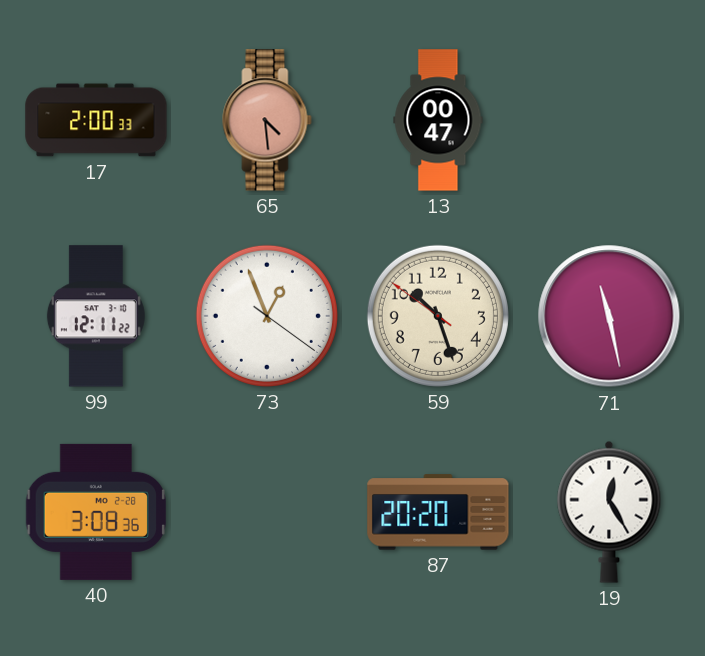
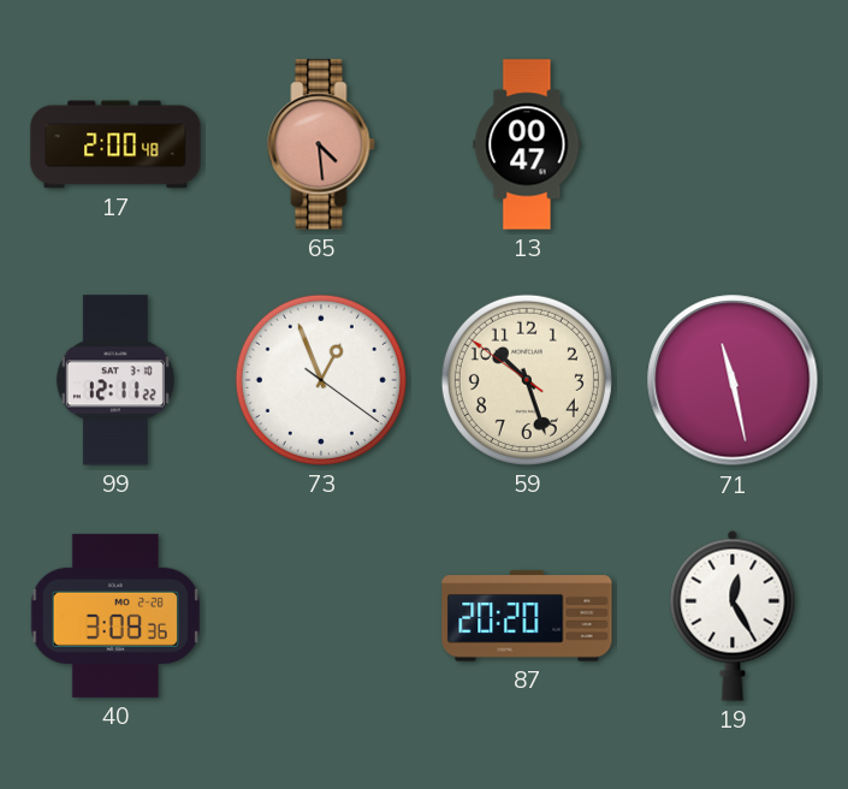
17: 2:00:33 -> 2:00:48 (115, 144)
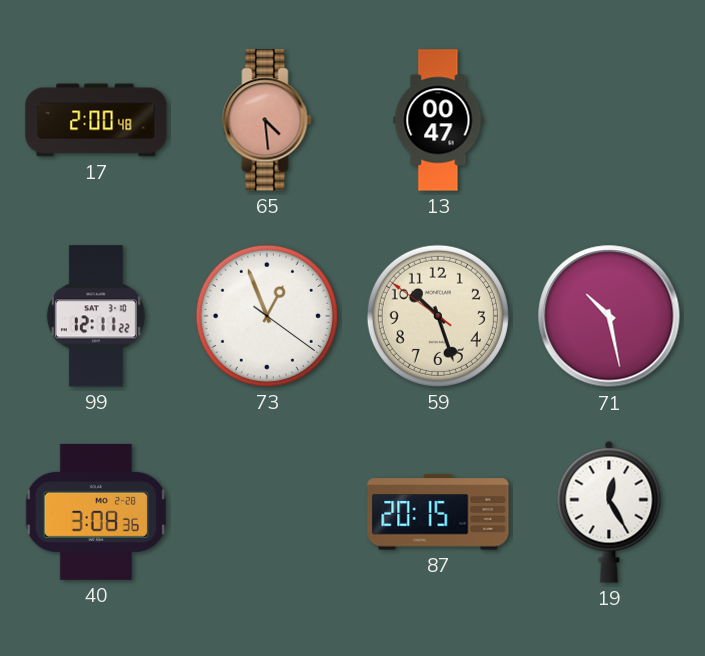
71: 11:28 -> 10:28 (609, 316)
87: 20:20 -> 20:15 (438, 512)
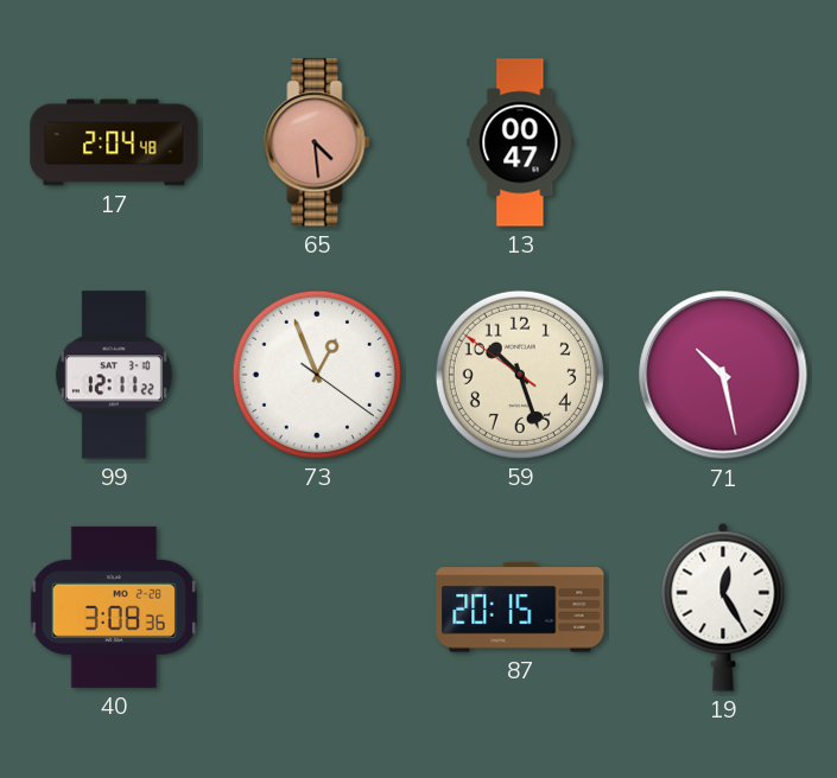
17: 2:00 -> 2:04 (114, 142)
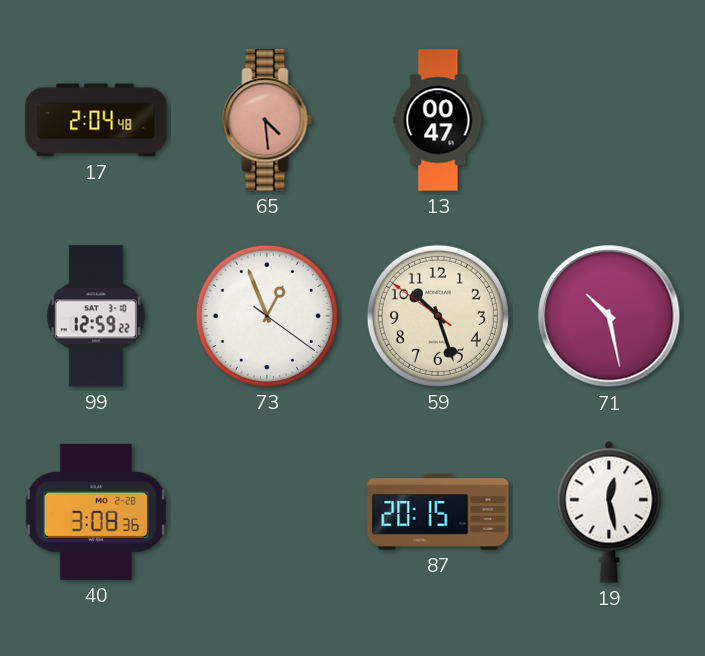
99: 12:11 -> 12:59 (96, 316)
19: 12:25 -> 12:28 (609, 512)
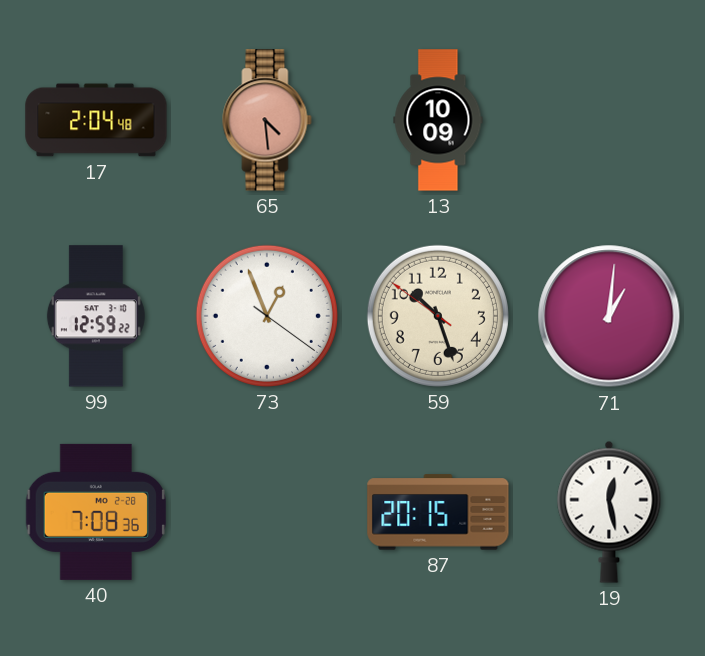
13: 00:47 -> 10:09 (438, 120)
71: 10:28 -> 1:01 (609, 316)
40: 3:08 -> 7:08 (95, 512)
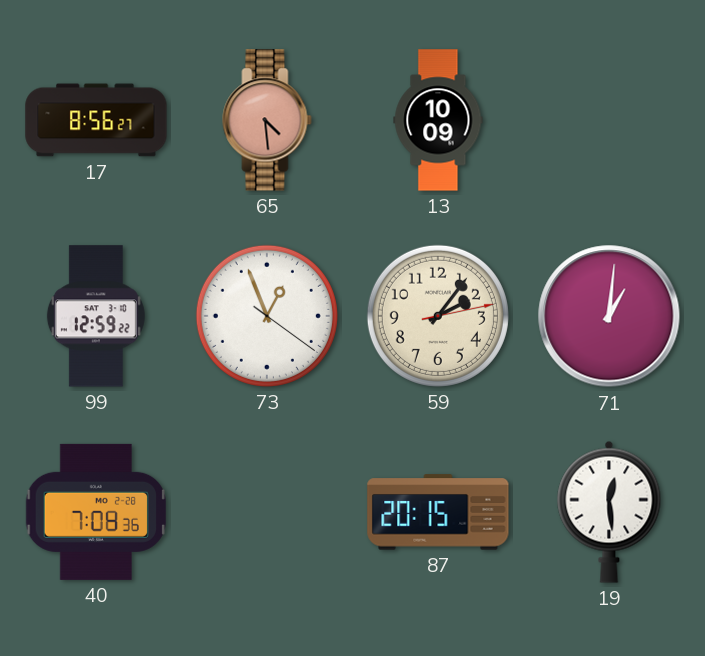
17: 2:04 -> 8:56 (96, 120)
59: 10:26 -> 2:06 (438, 316)
19: 12:28 -> 12:29 (609, 512)
